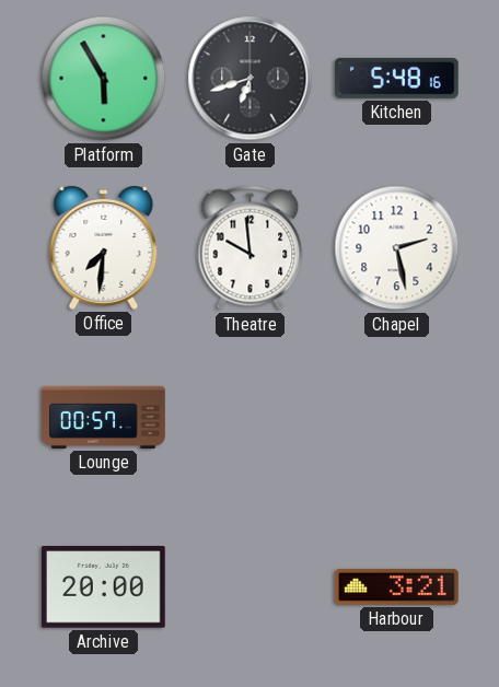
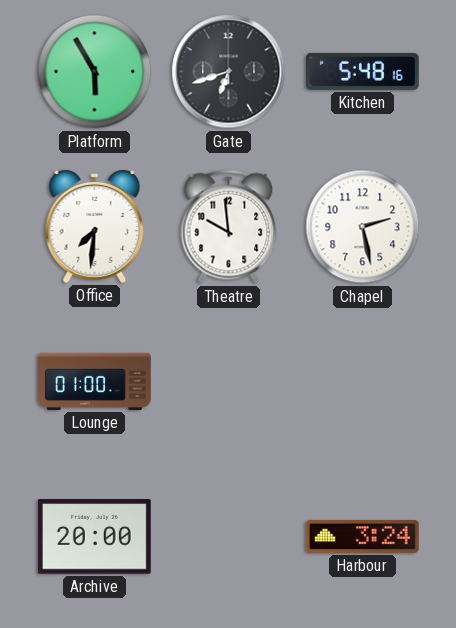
Lounge: 00:57 -> 01:00 (95, 381)
Harbour: 3:21 -> 3:24 (362, 536)
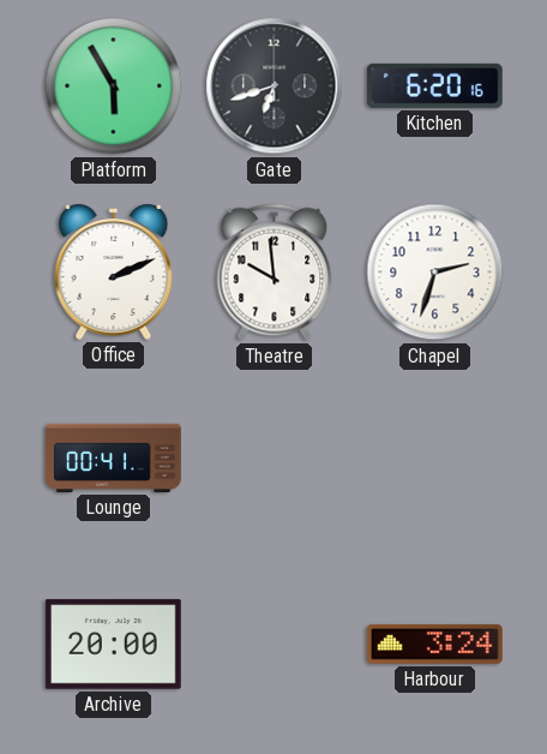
Kitchen: 5:48 -> 6:20 (434, 85)
Office: 7:31 -> 2:11 (114, 273)
Chapel: 2:28 -> 2:33 (435, 273)
Lounge: 01:00 -> 00:41 (114, 457)
